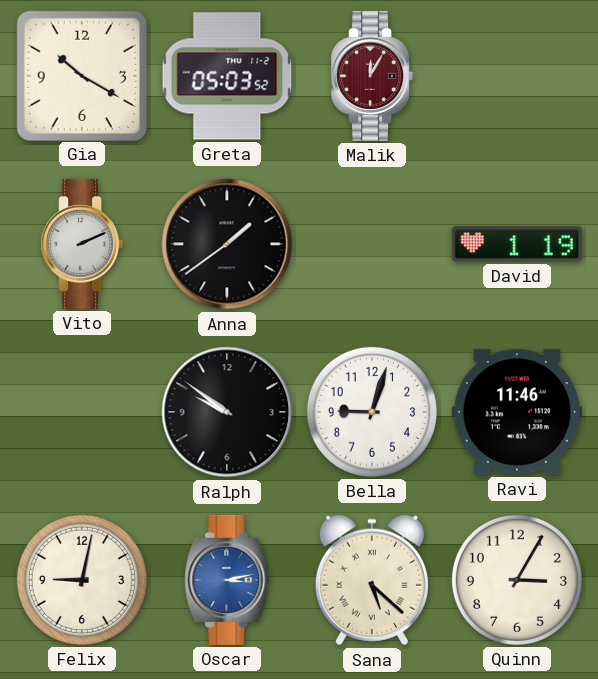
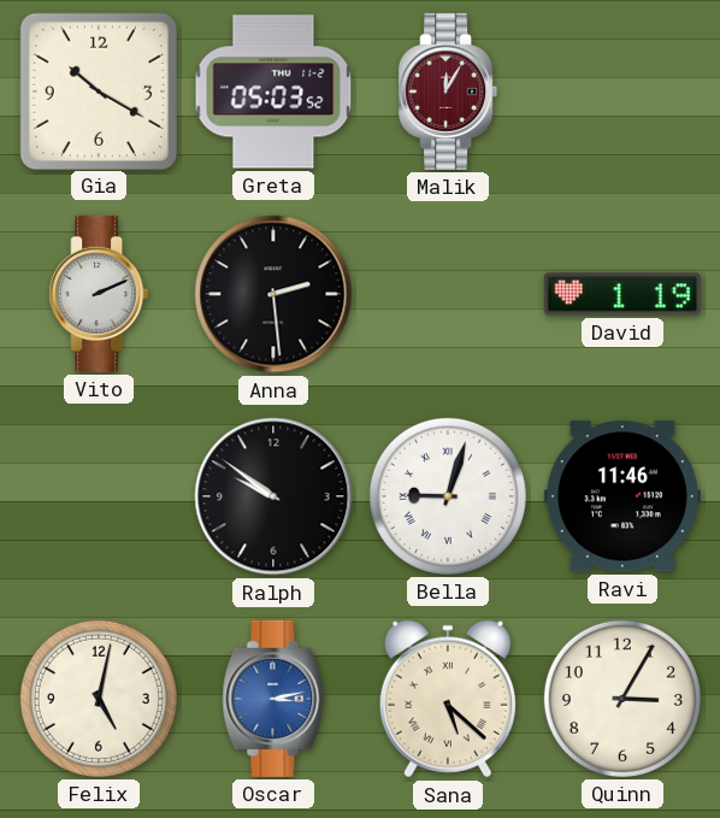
Anna: 1:39 -> 2:29 (273, 294)
Bella numerals: Arabic -> Roman (448, 496)
Felix: 9:02 -> 5:02 (99, 699)
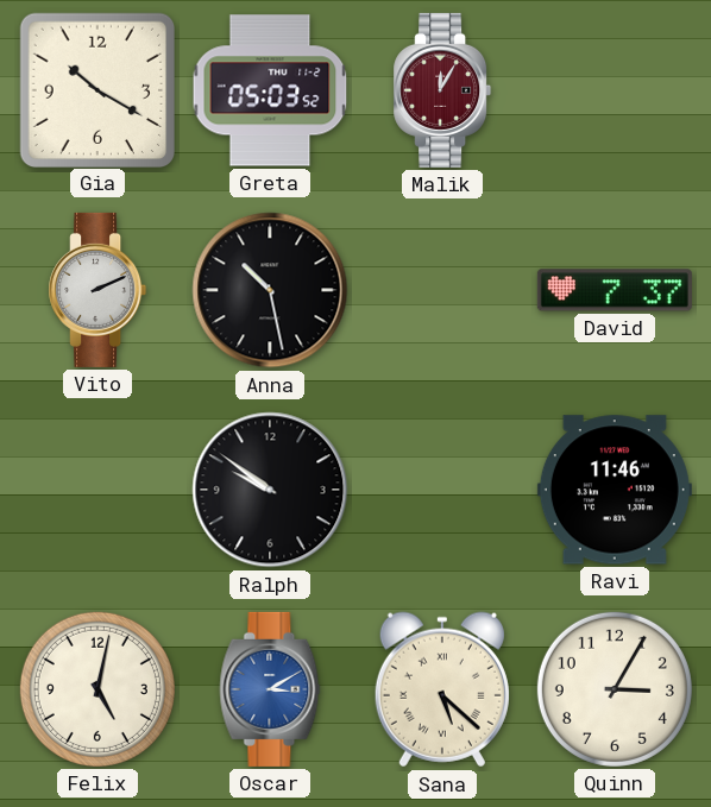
Anna: 2:29 -> 10:28 (270, 290)
David: 1:19 -> 7:37 (615, 290)
Bella: 9:03 -> none (448, 496)
Oscar: 3:13 -> 3:10 (270, 689)
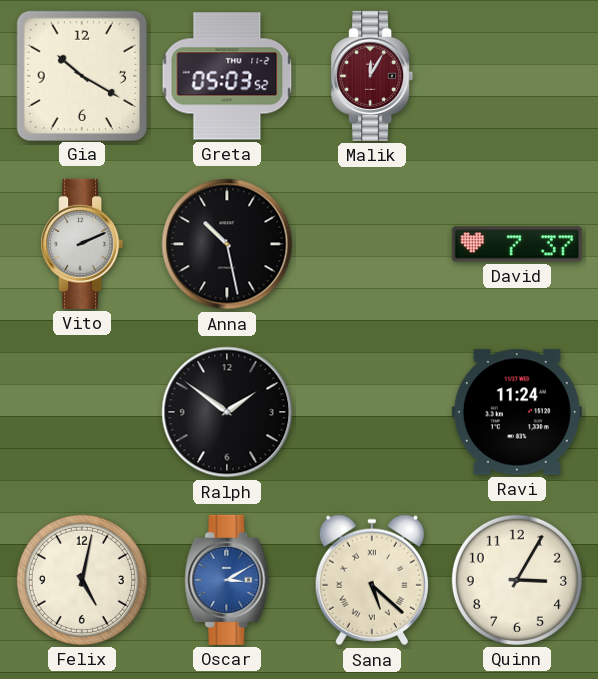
Ralph: 9:51 -> 1:51 (227, 412)
Ravi: 11:46 -> 11:24 (517, 412)
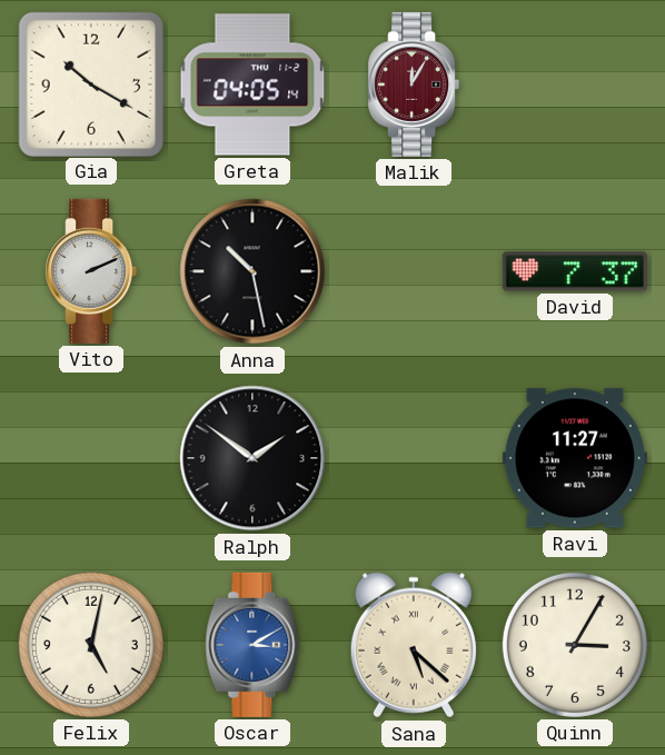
Greta: 05:03 -> 04:05 (252, 85)
Ravi: 11:24 -> 11:27 (575, 458)
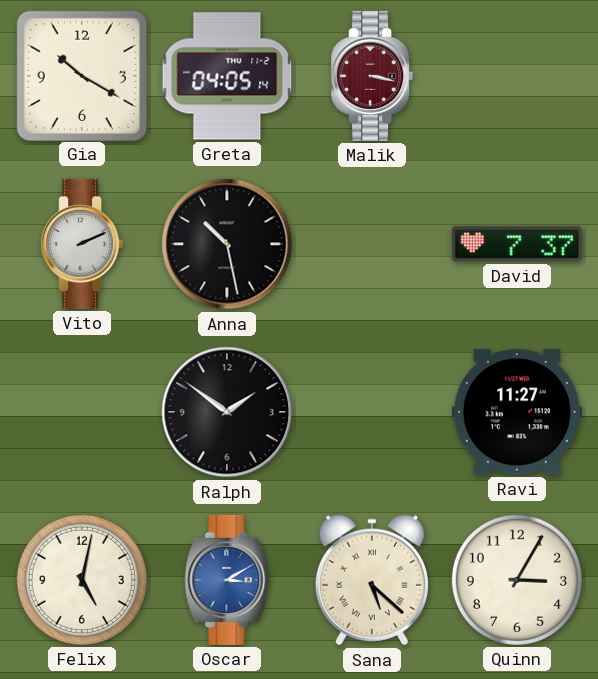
Malik: 12:05 -> 3:17 (372, 76)
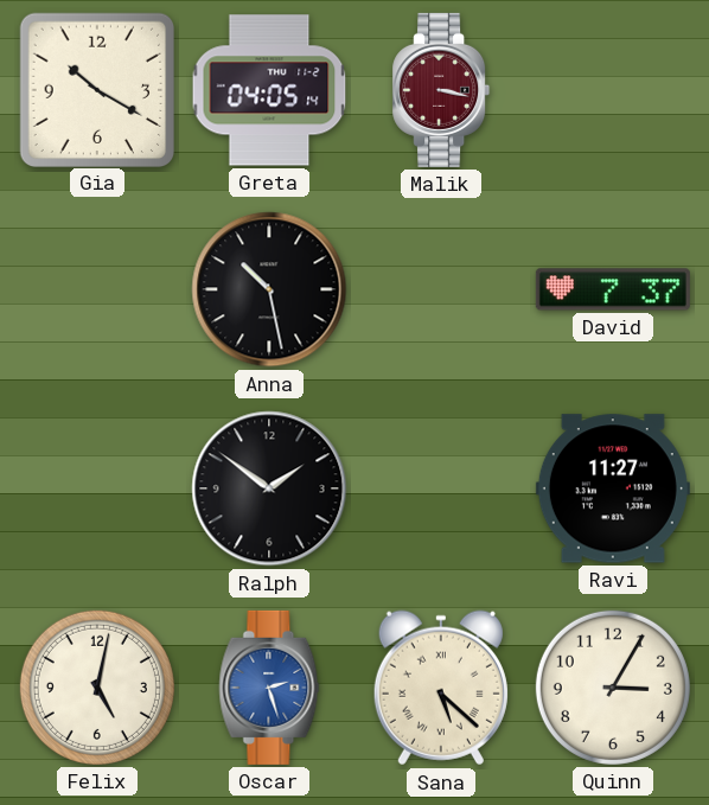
Vito: 2:11 -> none (82, 244)
Oscar: 3:10 -> 2:27 (269, 688)
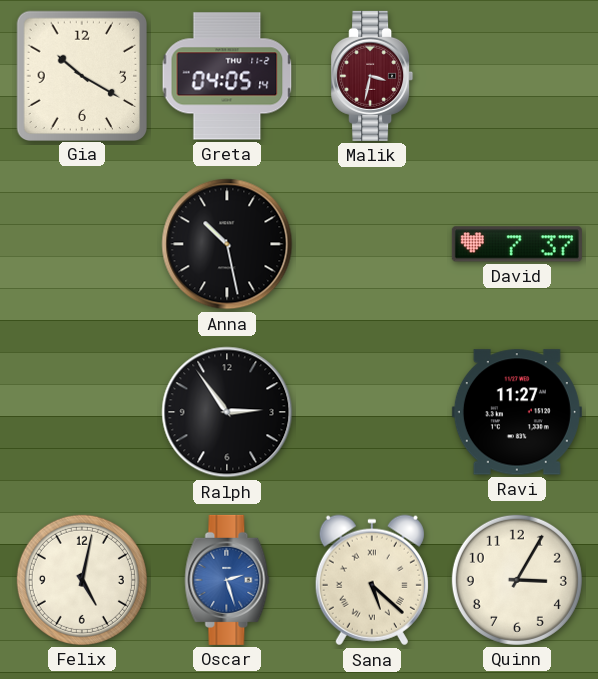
Malik: 3:17 -> 3:32 (372, 76)
Ralph: 1:51 -> 2:54 (227, 412)
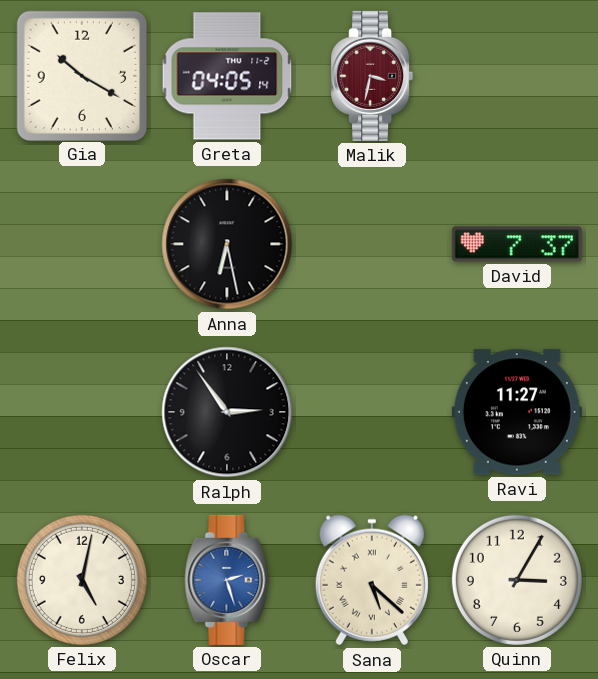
Anna: 10:28 -> 6:28 (227, 244)
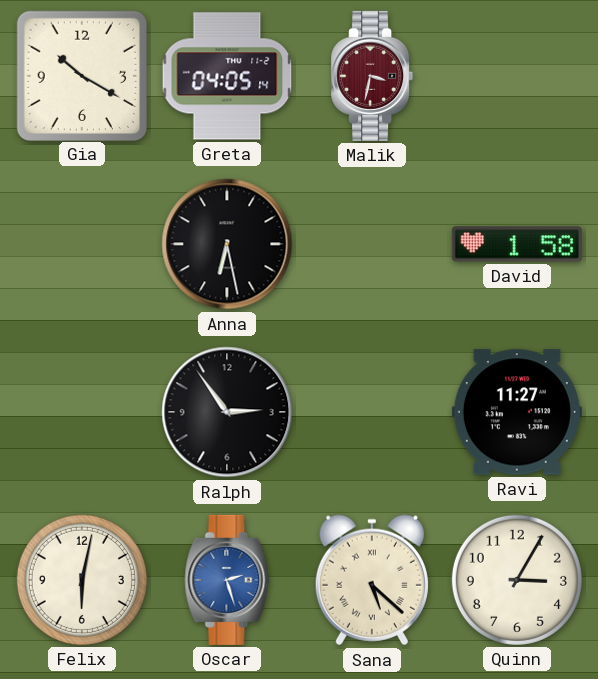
David: 7:37 -> 1:58 (517, 244)
Felix: 5:02 -> 6:02 (82, 580)
